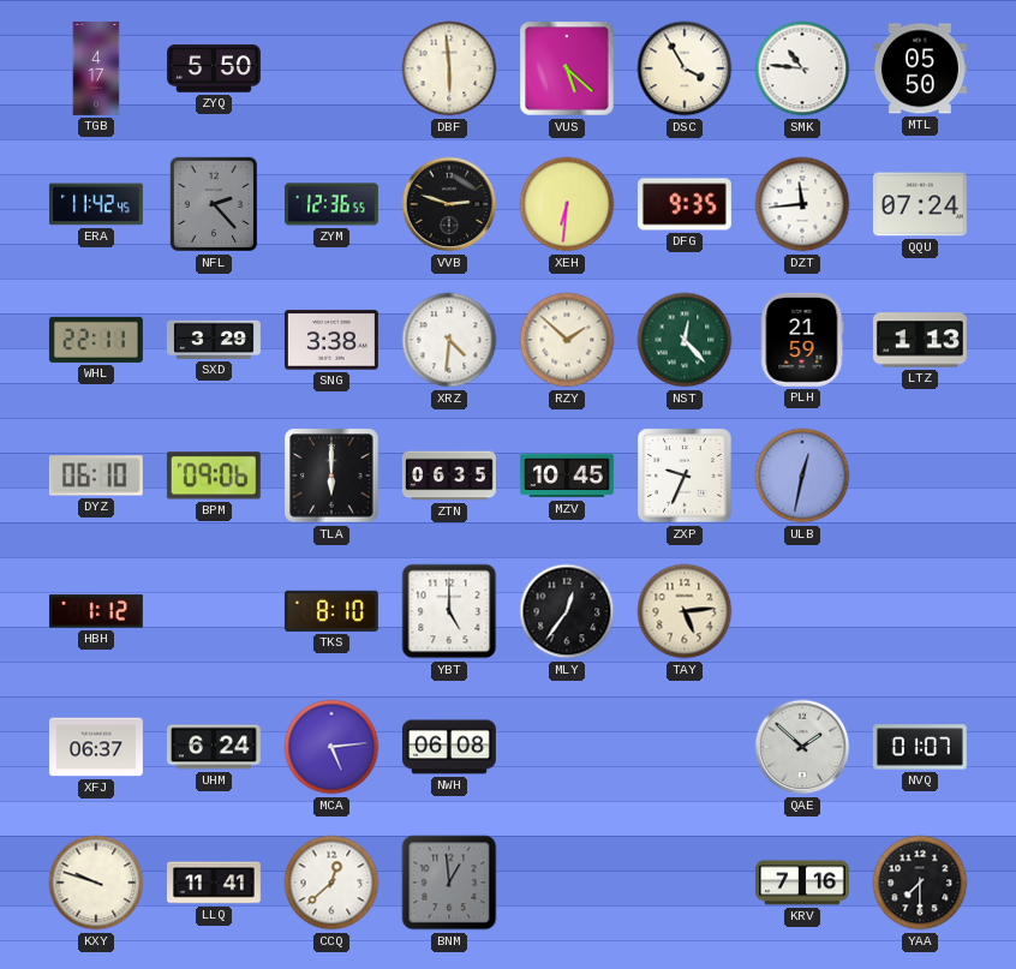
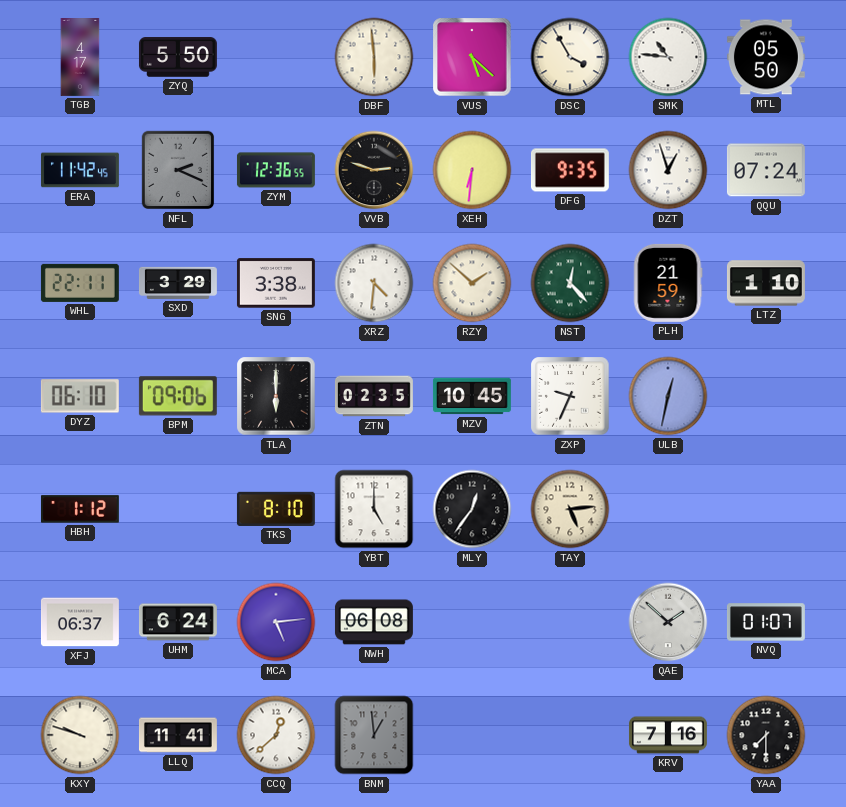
NFL: 2:23 -> 2:19 (178, 170)
DZT: 11:44 -> 12:57 (668, 170)
LTZ: 1:13 -> 1:10 (766, 283)
ZTN: 06:35 -> 02:35 (374, 396)
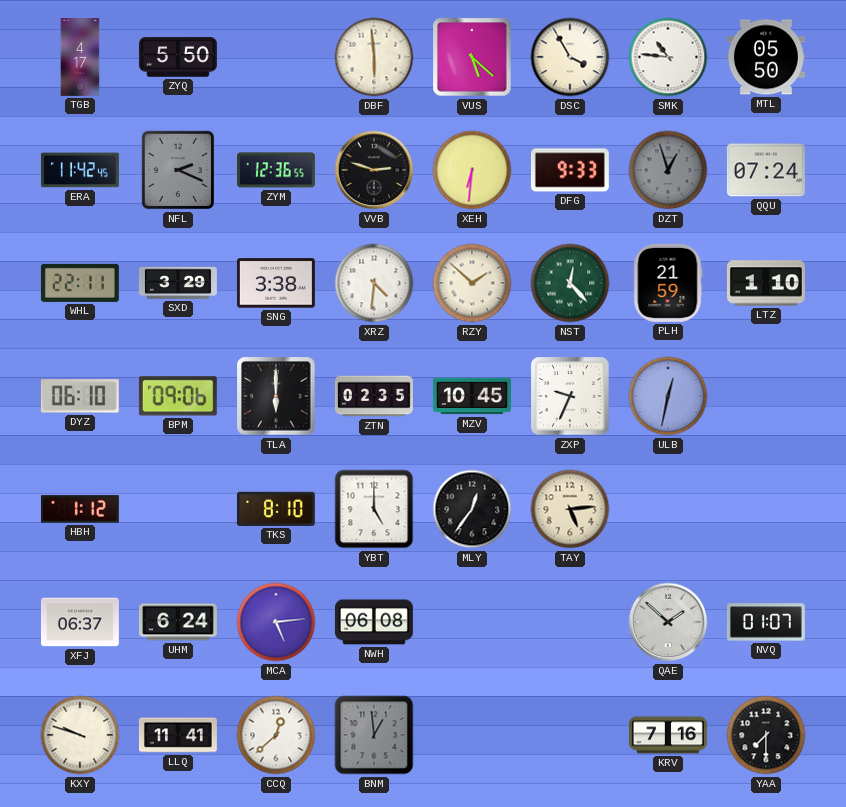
DFG: 9:35 -> 9:33 (570, 170)
DZT dial: white -> grey (668, 170)
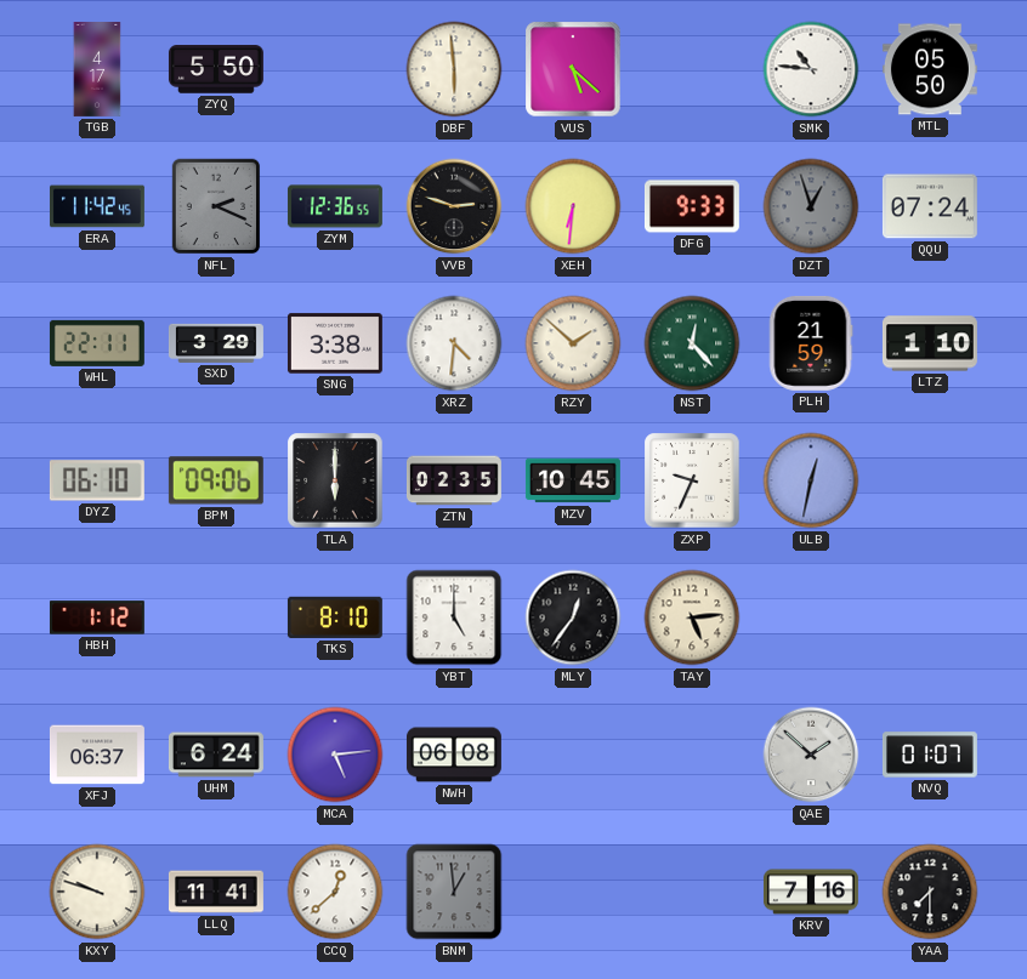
DSC: 3:55 -> none (570, 57)
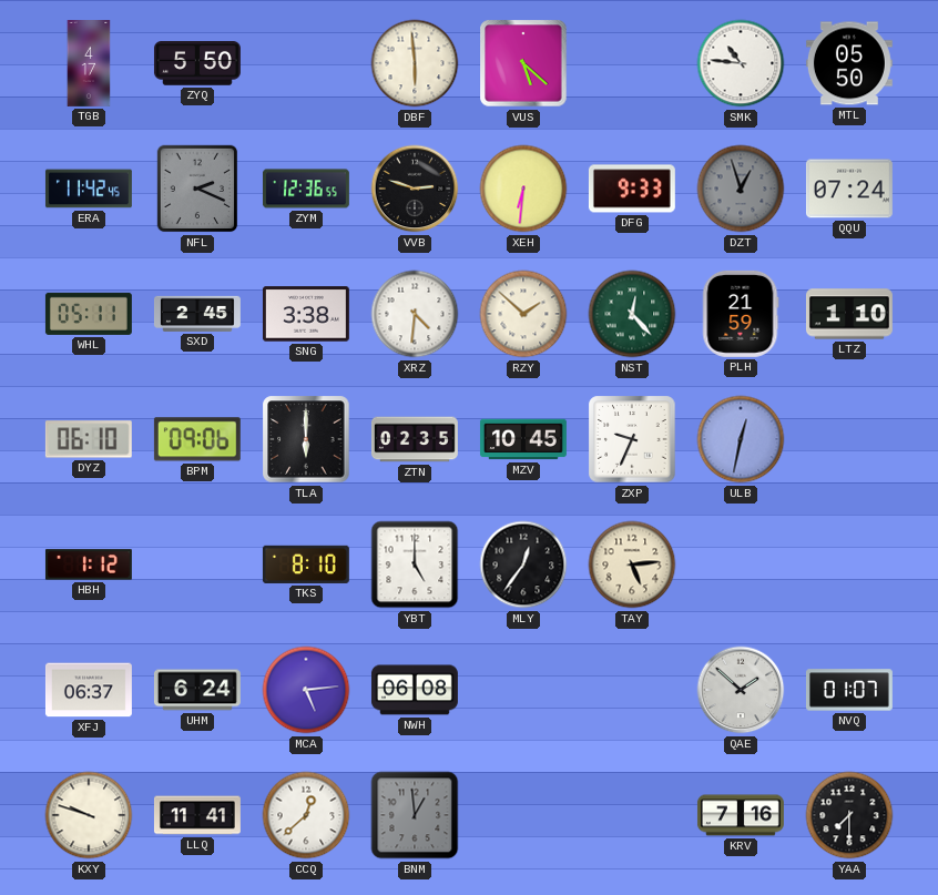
WHL: 22:11 -> 05:11 (89, 314)
SXD: 3:29 -> 2:45 (197, 314)
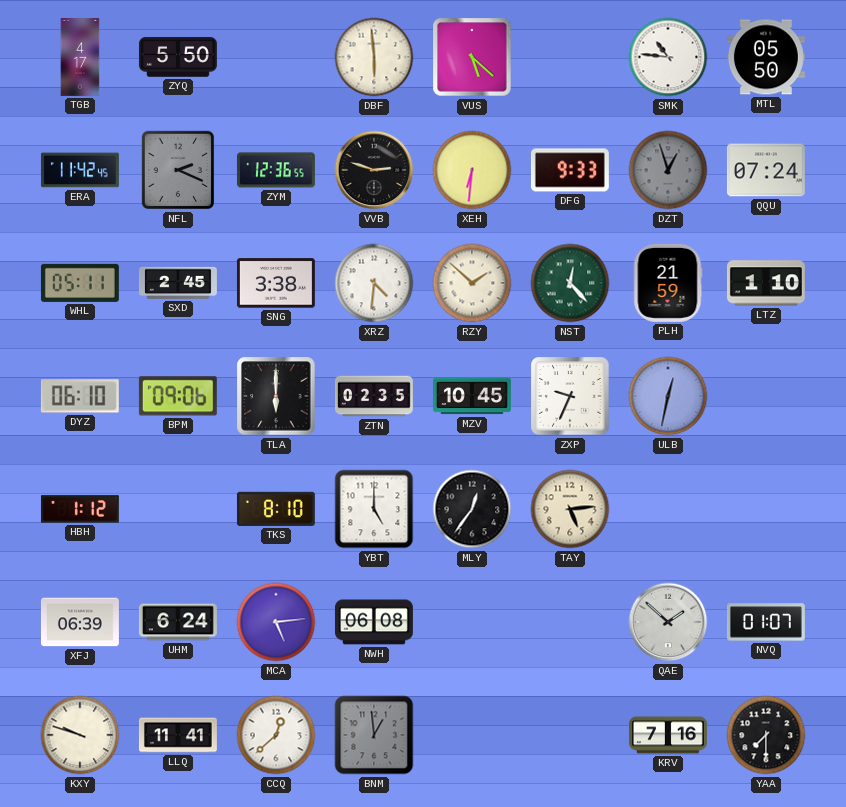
XFJ: 06:37 -> 06:39 (80, 622)
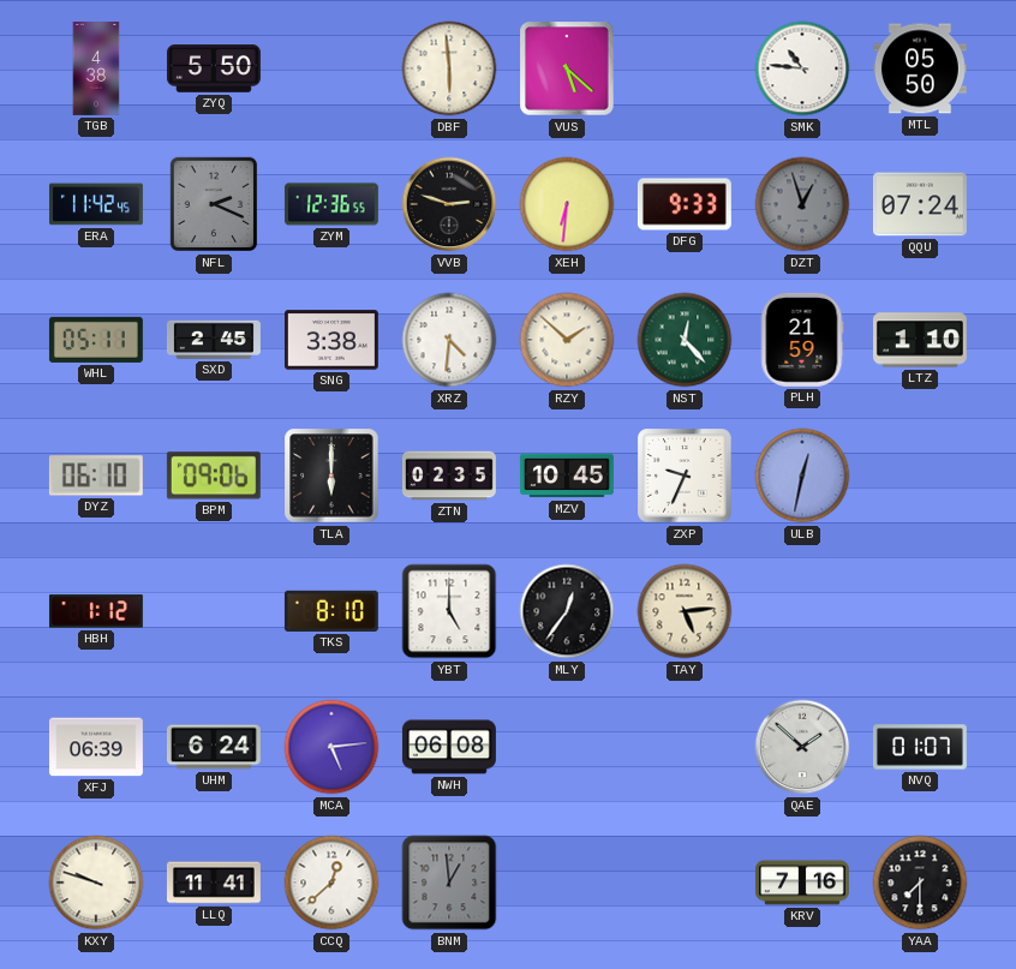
TGB: 4:17 -> 4:38 (96, 70)
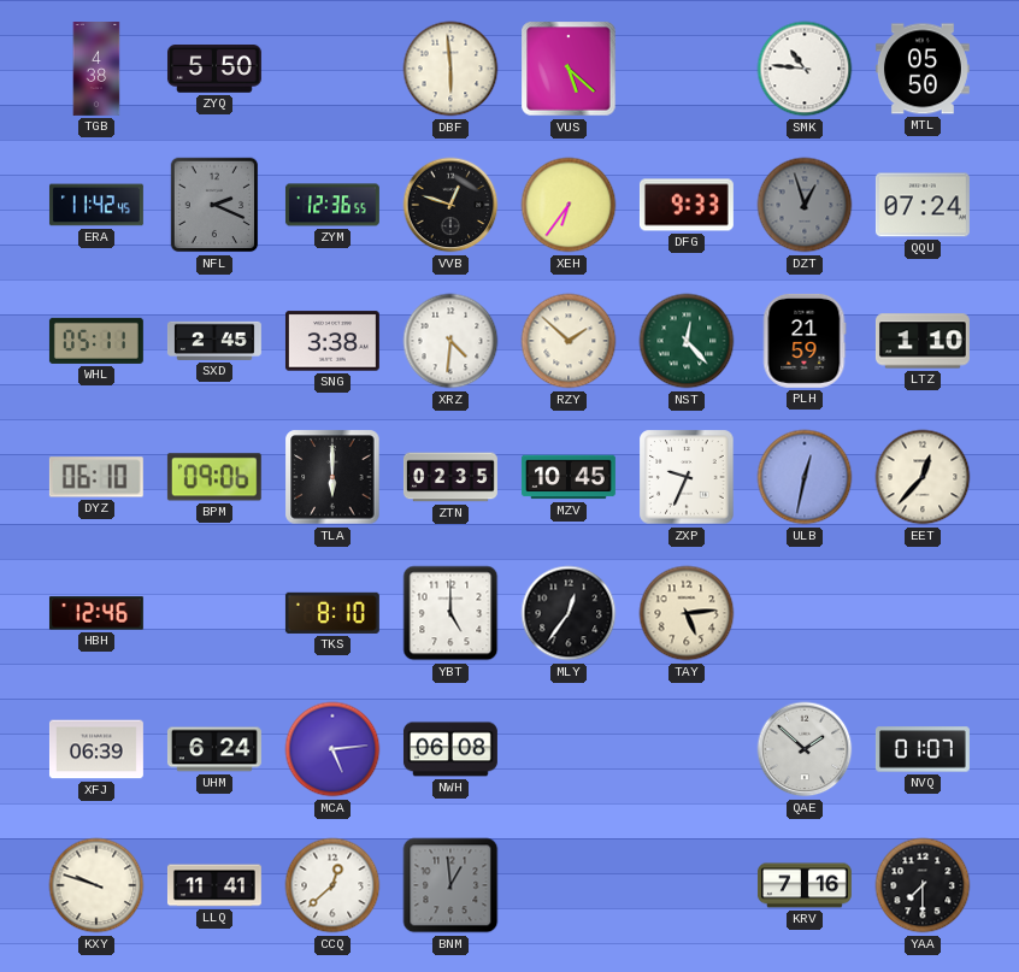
VVB: 2:48 -> 12:48 (450, 205)
XEH: 6:31 -> 6:36 (569, 205)
EET: none -> 12:37 (923, 477)
HBH: 1:12 -> 12:46 (96, 613)
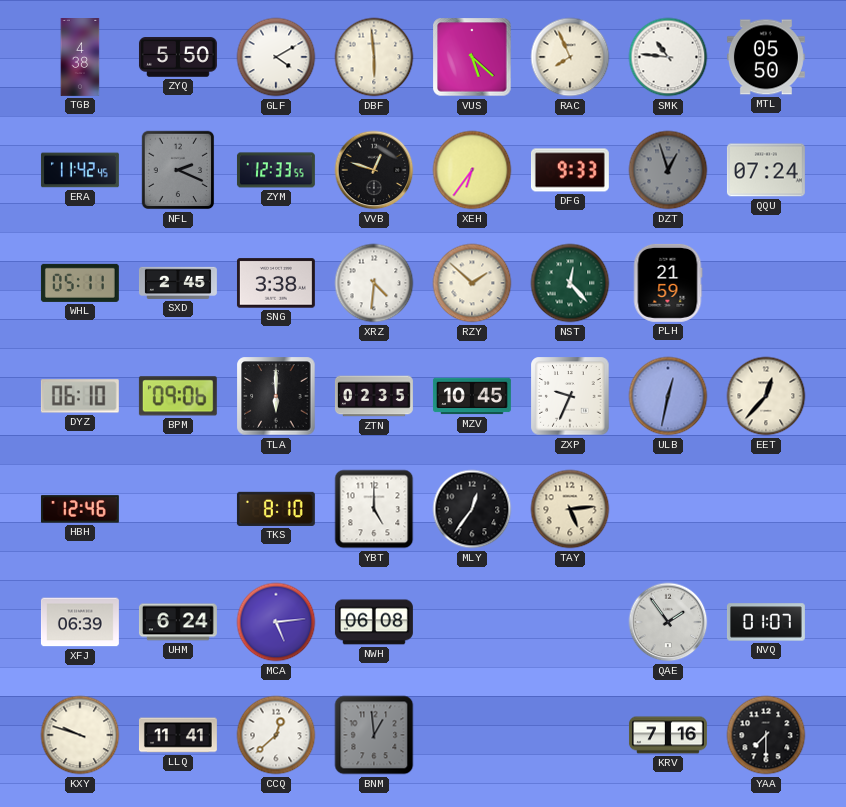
GLF: none -> 4:10 (276, 57)
RAC: none -> 7:56 (570, 57)
ZYM: 12:36 -> 12:33 (276, 170)
LTZ: 1:10 -> none (923, 341)
QAE: 1:52 -> 1:54 (668, 622)
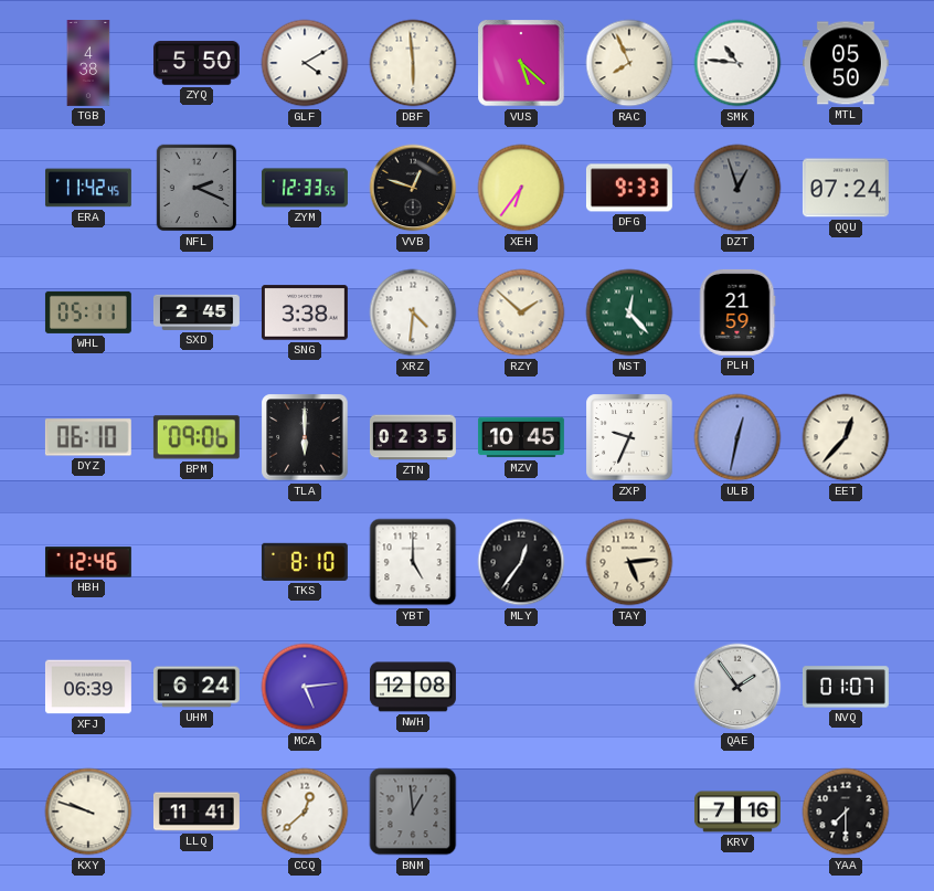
NWH: 06:08 -> 12:08 (413, 687)
